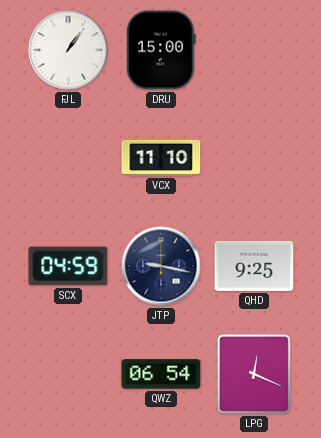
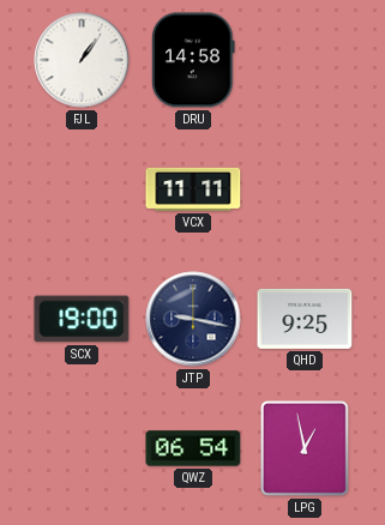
DRU: 15:00 -> 14:58 (193, 60)
VCX: 11:10 -> 11:11 (193, 189)
SCX: 04:59 -> 19:00 (82, 319)
LPG: 12:19 -> 12:58 (305, 448)
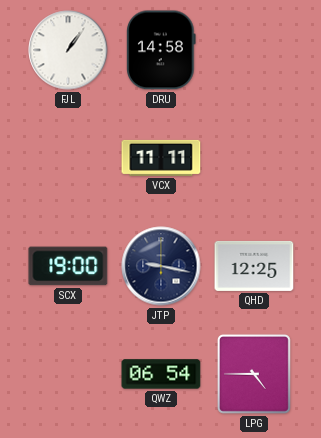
QHD: 9:25 -> 12:25 (254, 266)
LPG: 12:58 -> 4:45 (254, 374)
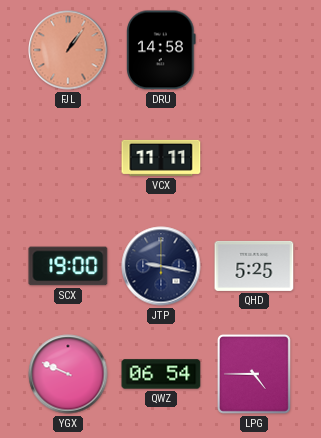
FJL dial: white -> salmon (68, 50)
QHD: 12:25 -> 5:25 (254, 266)
YGX: none -> 9:49 (68, 374)
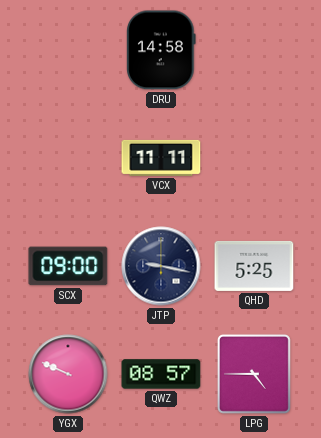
FJL: 1:06 -> none (68, 50)
SCX: 19:00 -> 09:00 (68, 266)
QWZ: 06:54 -> 08:57 (161, 374)
